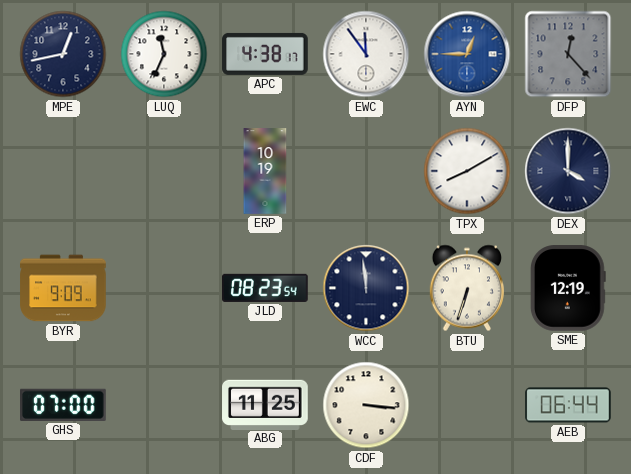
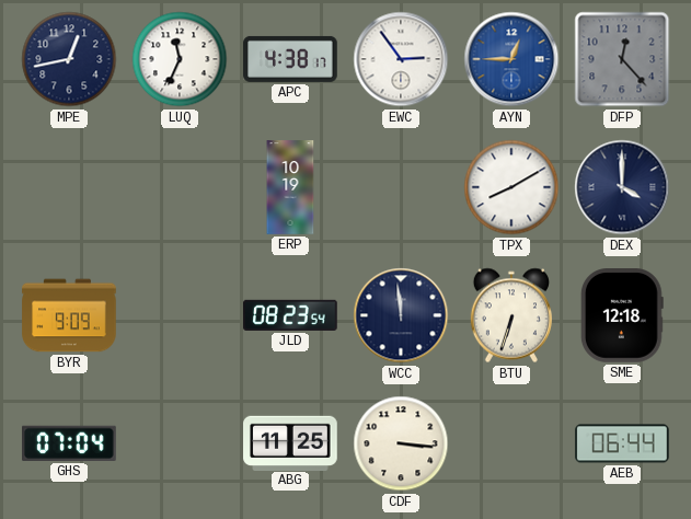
EWC: 11:54 -> 2:54 (401, 59)
SME: 12:19 -> 12:18 (622, 315)
GHS: 07:00 -> 07:04 (70, 443)
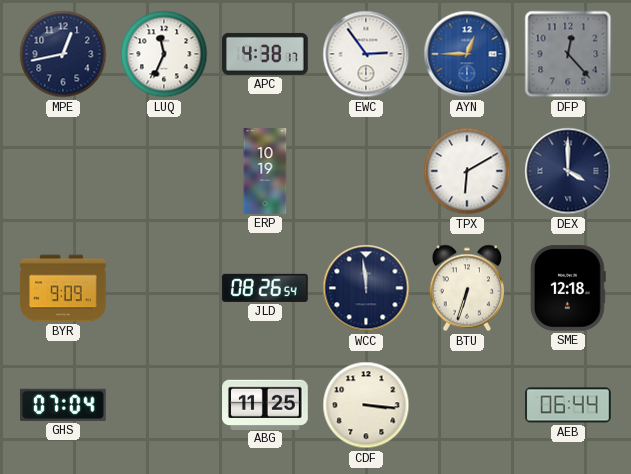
TPX: 8:10 -> 6:10 (467, 171)
JLD: 08:23 -> 08:26 (266, 288)
